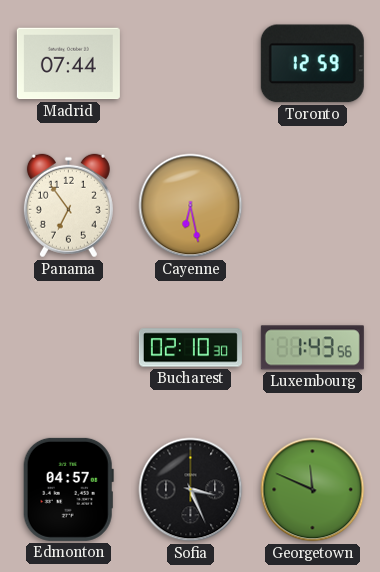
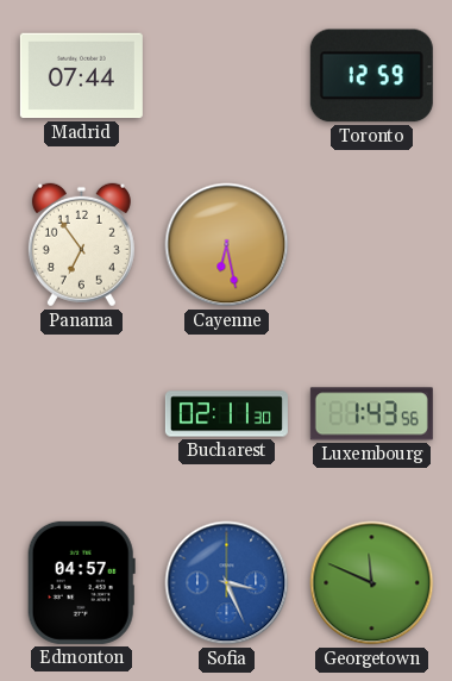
Bucharest: 02:10 -> 02:11 (226, 414)
Sofia dial: black -> blue (227, 583)
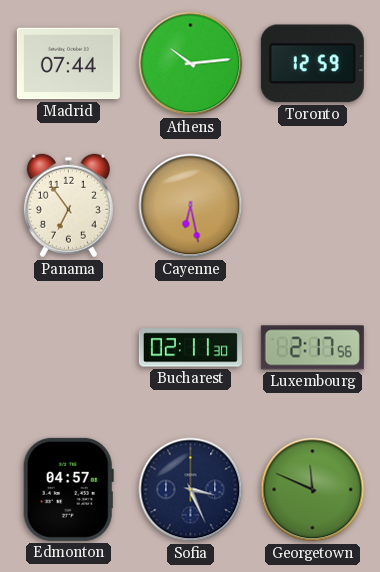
Athens: none -> 10:14 (191, 64)
Luxembourg: 1:43 -> 2:17 (312, 348)
Sofia dial: blue -> navy (191, 490)
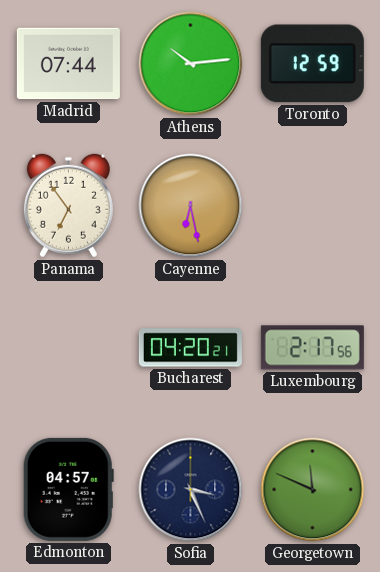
Bucharest: 02:11 -> 04:20 (190, 348)
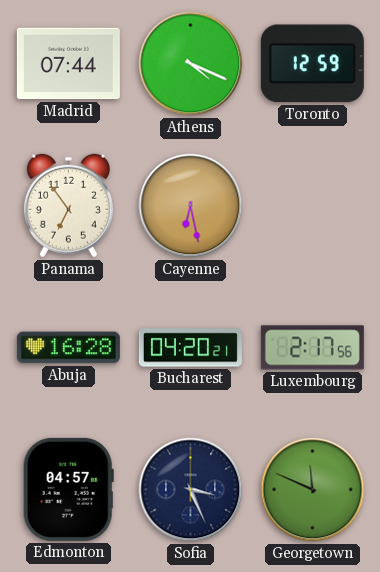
Athens: 10:14 -> 4:19 (191, 64)
Abuja: none -> 16:28 (68, 348)
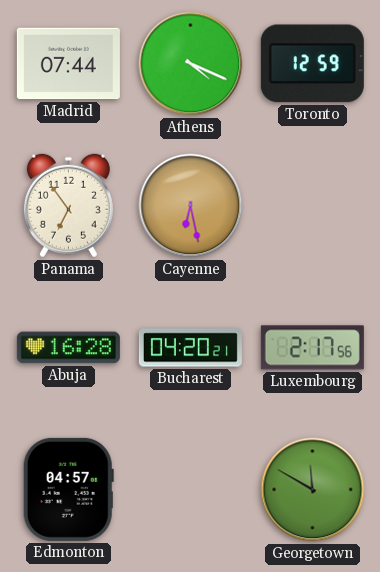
Sofia: 3:26 -> none (191, 490)
Georgetown: 11:49 -> 11:50 (313, 490)
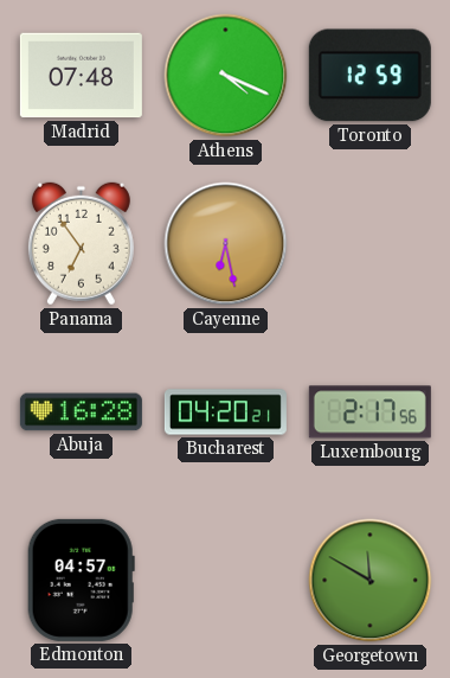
Madrid: 07:44 -> 07:48 (81, 76)
